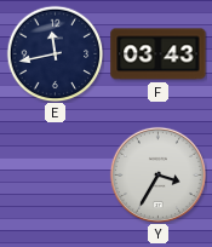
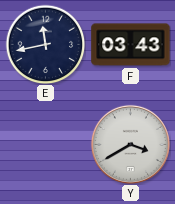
Y: 3:35 -> 3:40 (130, 144)
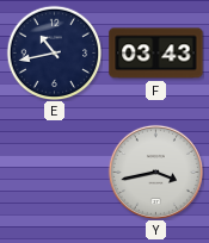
E: 11:43 -> 10:43 (54, 52)
Y: 3:40 -> 3:43 (155, 172)
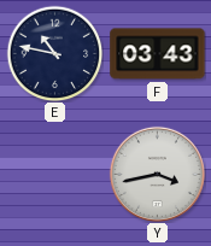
E: 10:43 -> 10:47 (54, 53)
